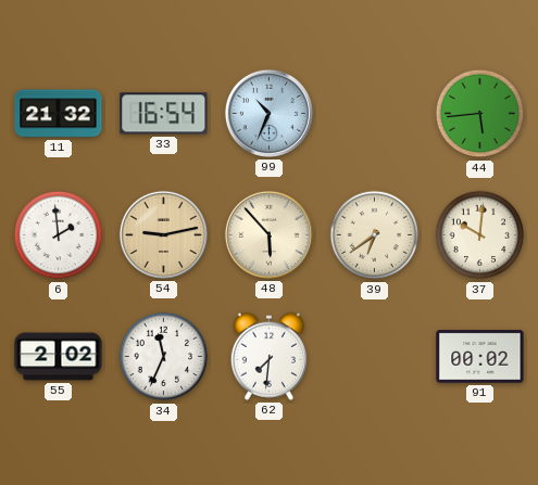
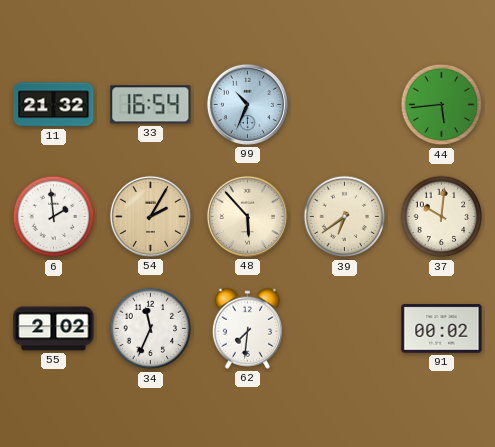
54: 9:13 -> 2:05 (150, 216)
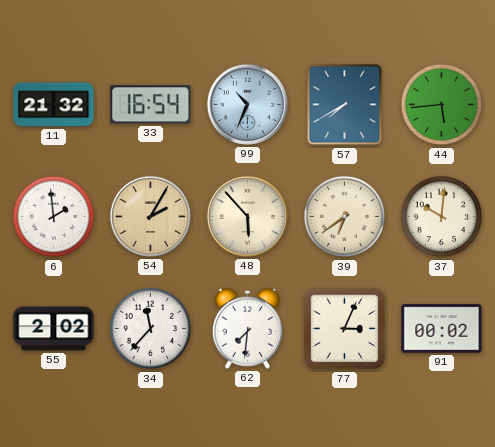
57: none -> 7:40 (345, 105)
34: 11:34 -> 11:37 (151, 329)
77: none -> 3:04 (345, 329)
